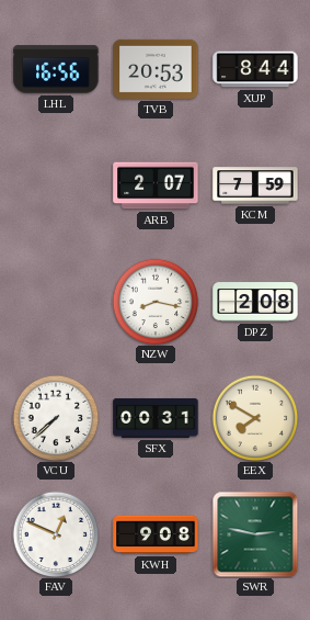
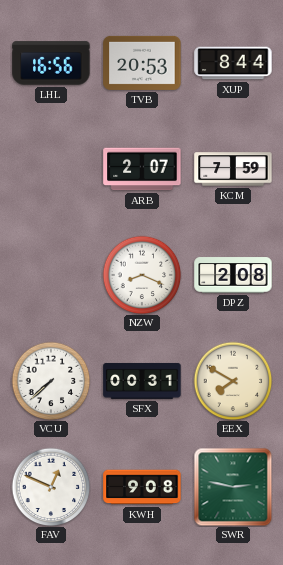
NZW: 8:17 -> 8:19 (142, 275)
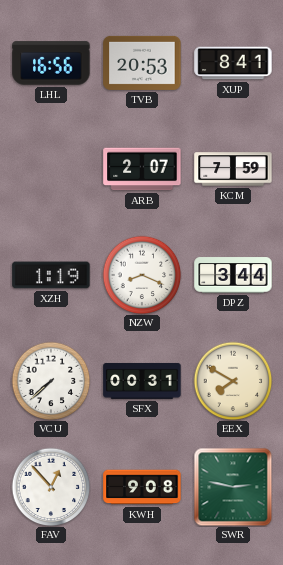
XUP: 8:44 -> 8:41 (233, 63)
XZH: none -> 1:19 (51, 275)
DPZ: 2:08 -> 3:44 (233, 275)
FAV: 12:49 -> 12:53 (51, 487)
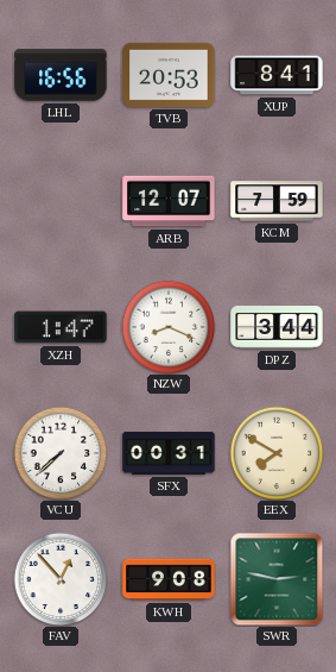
ARB: 2:07 -> 12:07 (169, 201)
XZH: 1:19 -> 1:47 (61, 327)
